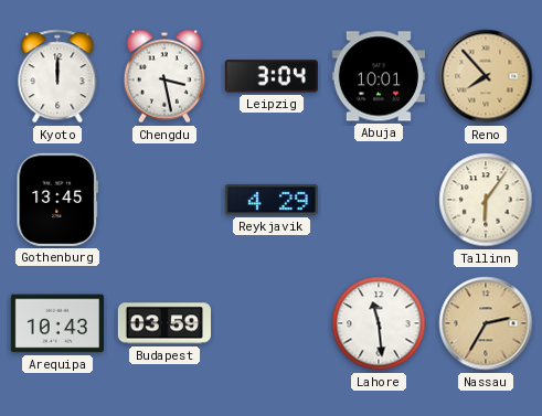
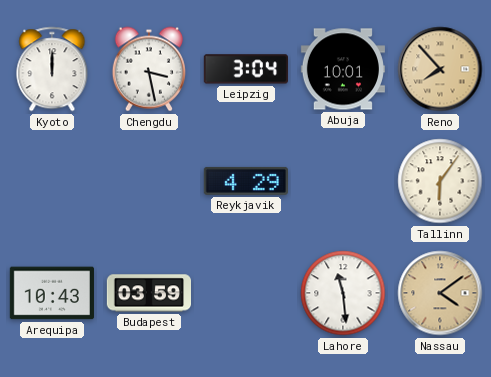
Gothenburg: 13:45 -> none (57, 200)
Nassau: 2:35 -> 4:09 (440, 293)
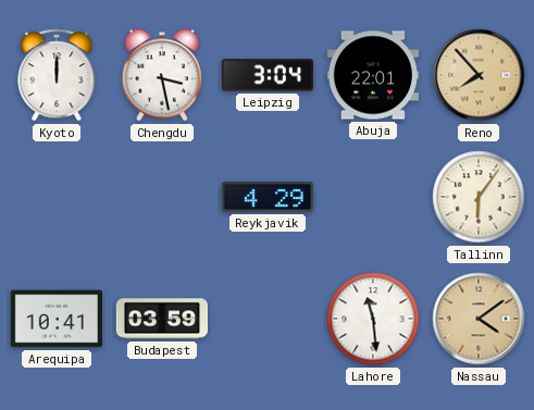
Abuja: 10:01 -> 22:01 (373, 75)
Arequipa: 10:43 -> 10:41 (57, 319)
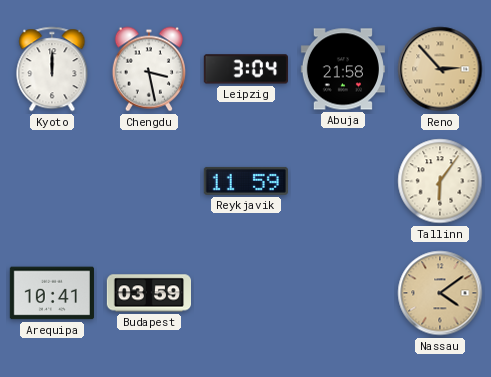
Abuja: 22:01 -> 21:58 (343, 69)
Reno: 7:53 -> 2:53 (440, 69)
Reykjavik: 4:29 -> 11:59 (246, 181)
Lahore: 11:29 -> none (373, 319)
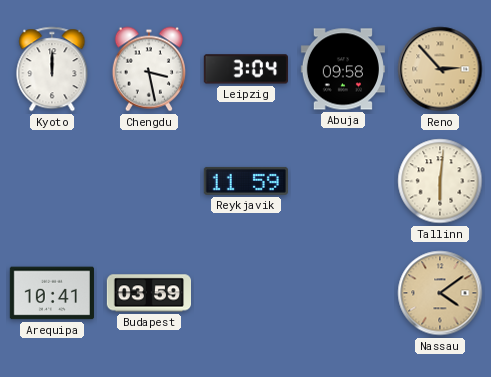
Abuja: 21:58 -> 09:58 (343, 69)
Tallinn: 6:06 -> 6:01 (440, 181)
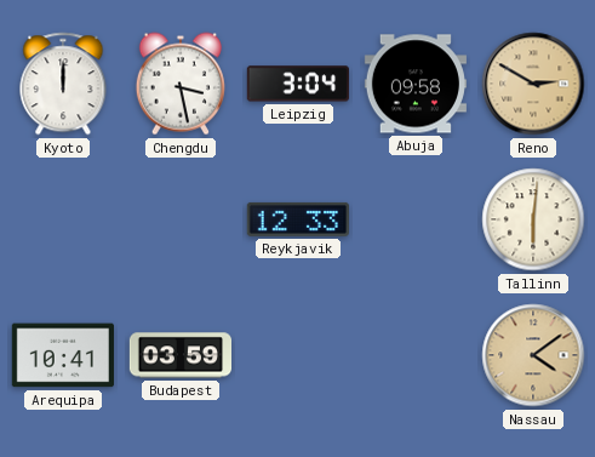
Reno: 2:53 -> 2:50 (533, 84)
Reykjavik: 11:59 -> 12:33 (298, 219)
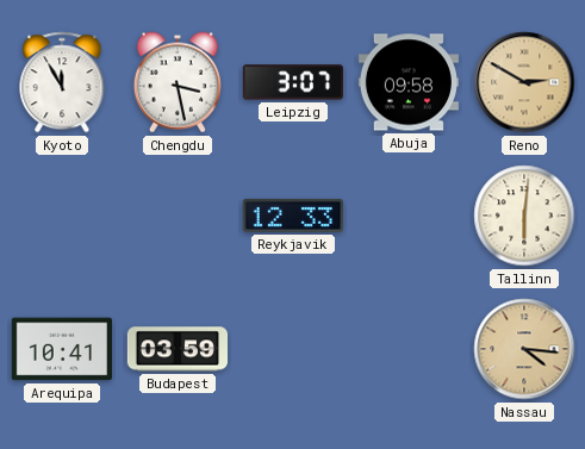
Kyoto: 12:00 -> 11:55 (62, 82)
Leipzig: 3:04 -> 3:07 (293, 82)
Nassau: 4:09 -> 4:16 (524, 349)
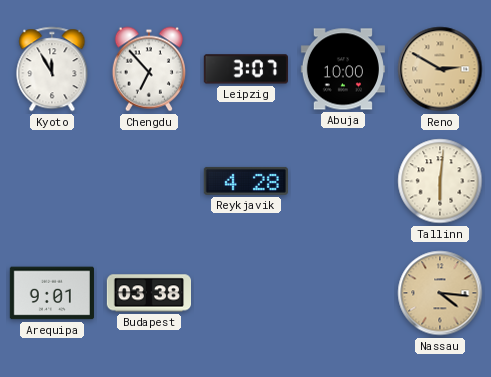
Chengdu: 3:28 -> 6:53 (149, 69)
Abuja: 09:58 -> 10:00 (343, 69)
Reykjavik: 12:33 -> 4:28 (246, 181)
Arequipa: 10:41 -> 9:01 (52, 293)
Budapest: 03:59 -> 03:38 (148, 293)
